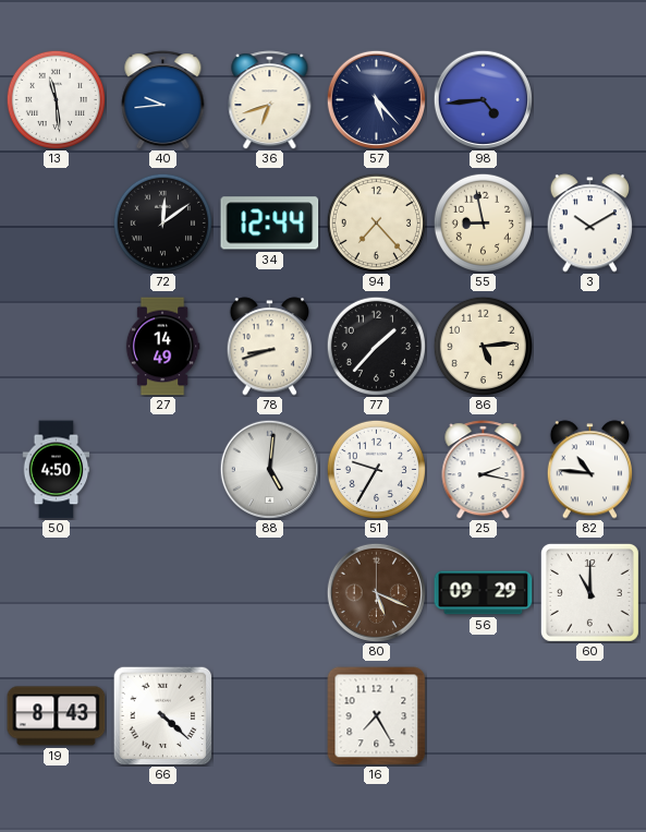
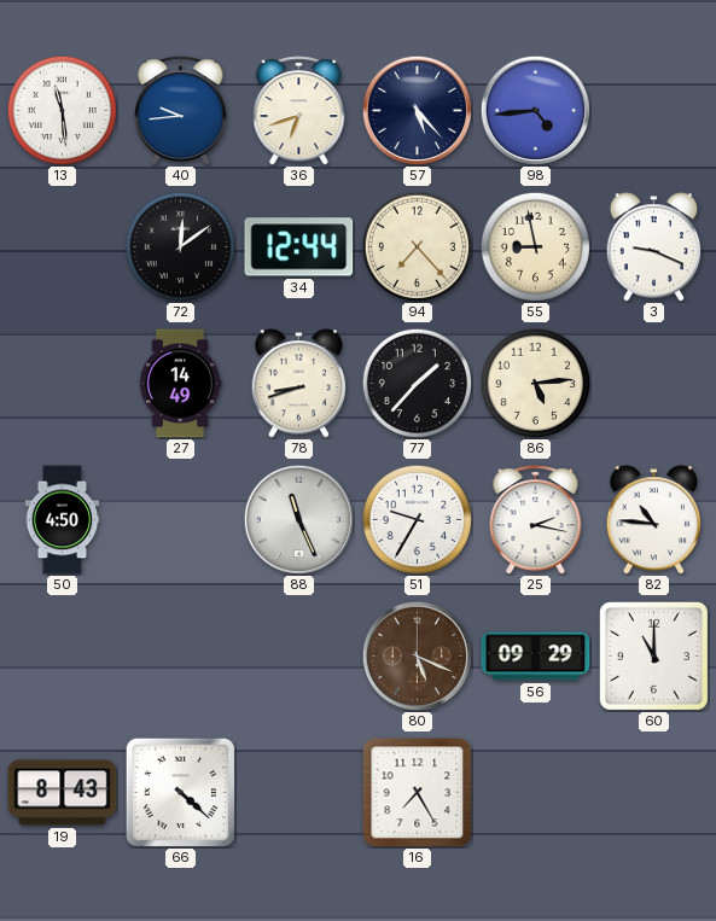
3: 10:10 -> 9:19 (653, 247)
88: 5:01 -> 11:26 (298, 519)
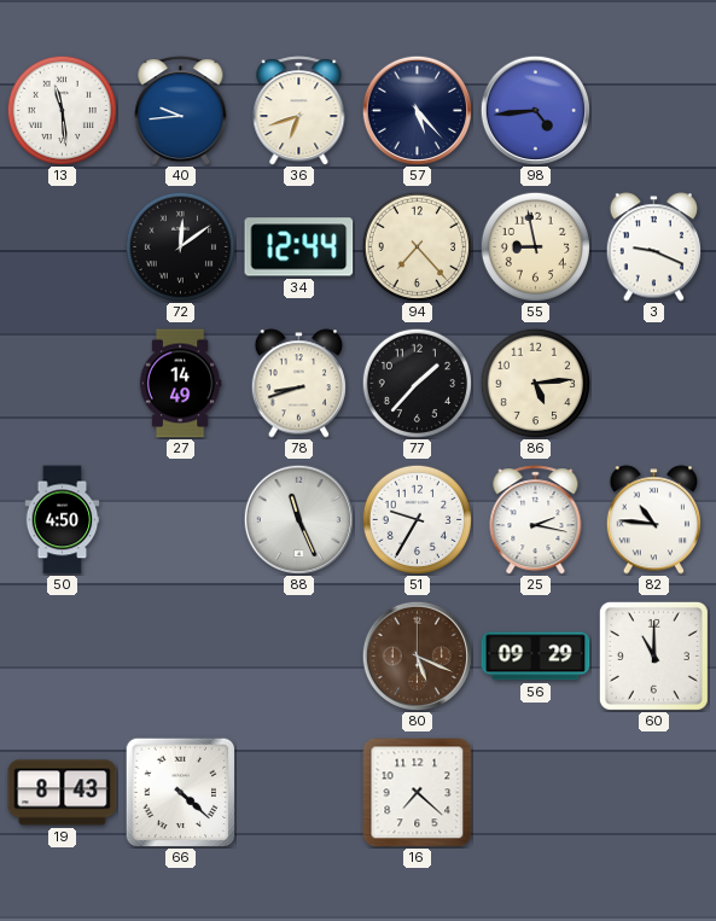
16: 7:25 -> 7:22 (418, 793)
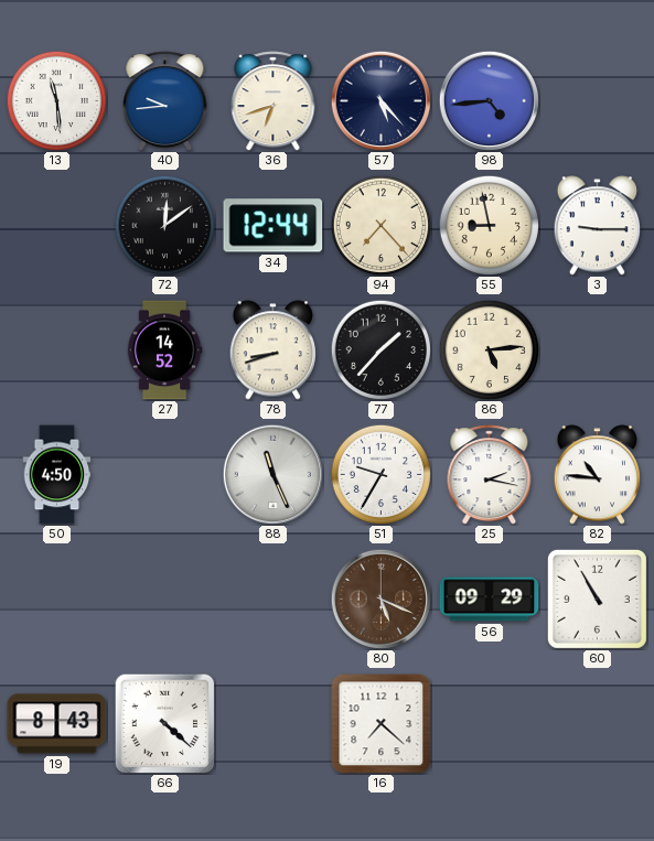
3: 9:19 -> 9:15 (597, 226)
27: 14:49 -> 14:52 (164, 351)
60: 11:00 -> 10:55 (597, 599)
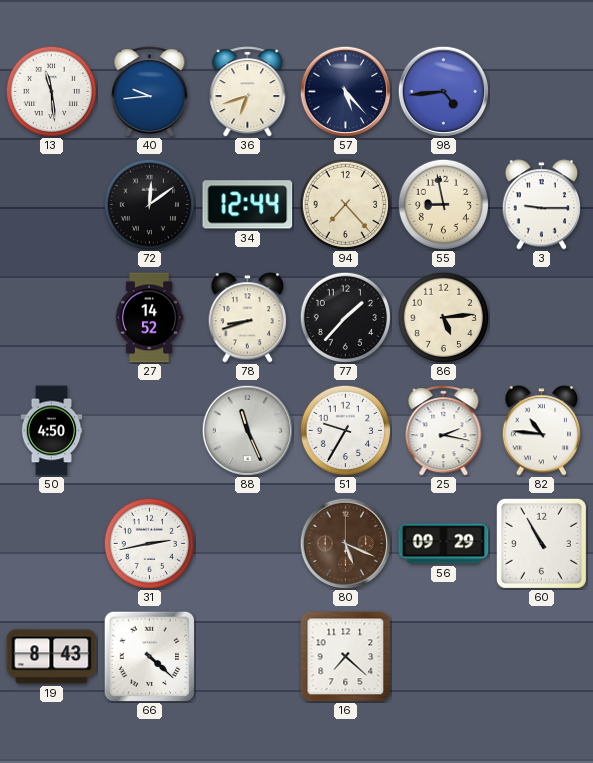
31: none -> 2:43 (149, 543)
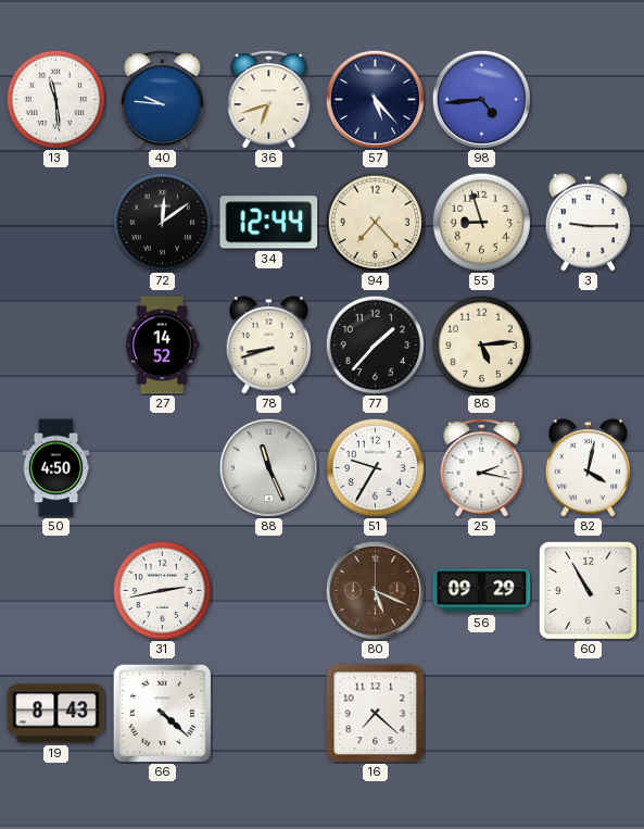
40: 9:44 -> 9:46 (163, 100)
55: 8:58 -> 8:57 (481, 222)
82: 10:46 -> 4:02 (588, 468)
